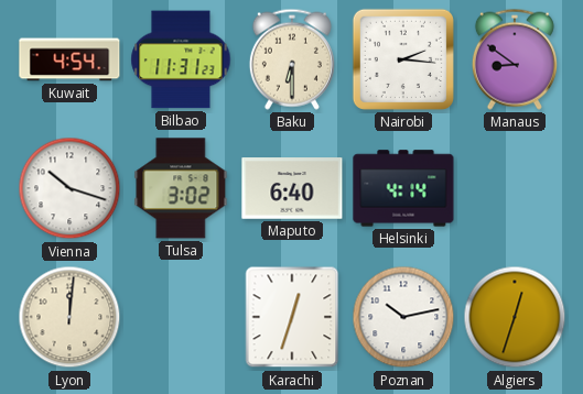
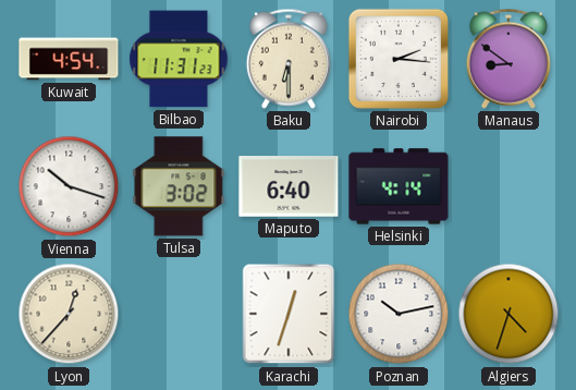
Lyon: 12:01 -> 12:37 (69, 314)
Algiers: 12:33 -> 4:33 (508, 314)
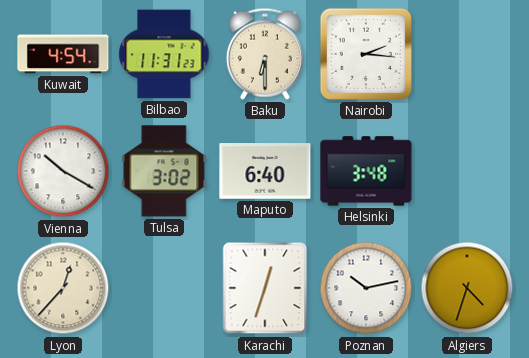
Manaus: 8:51 -> none (508, 59)
Vienna: 10:18 -> 10:20 (63, 171)
Helsinki: 4:14 -> 3:48 (366, 171)
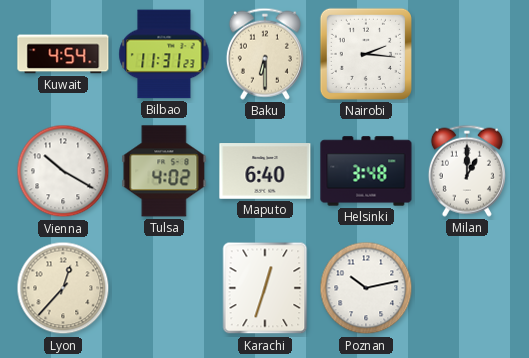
Tulsa: 3:02 -> 4:02 (164, 171)
Milan: none -> 1:00 (467, 171)
Algiers: 4:33 -> none (467, 288)
